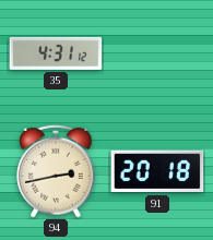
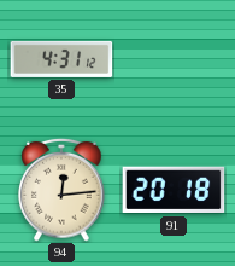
94: 2:43 -> 12:14 (61, 190)
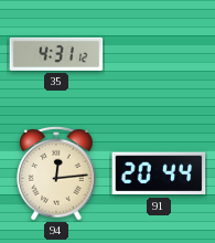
91: 20:18 -> 20:44 (159, 173)
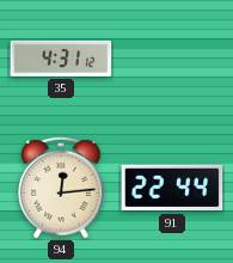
91: 20:44 -> 22:44 (172, 188)
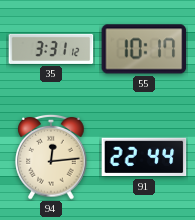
35: 4:31 -> 3:31 (51, 49)
55: none -> 10:17 (144, 49)
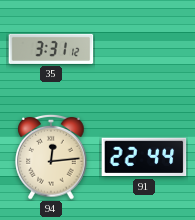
55: 10:17 -> none (144, 49)
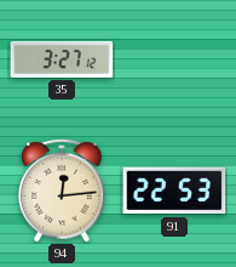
35: 3:31 -> 3:27 (62, 59)
91: 22:44 -> 22:53 (174, 191)
